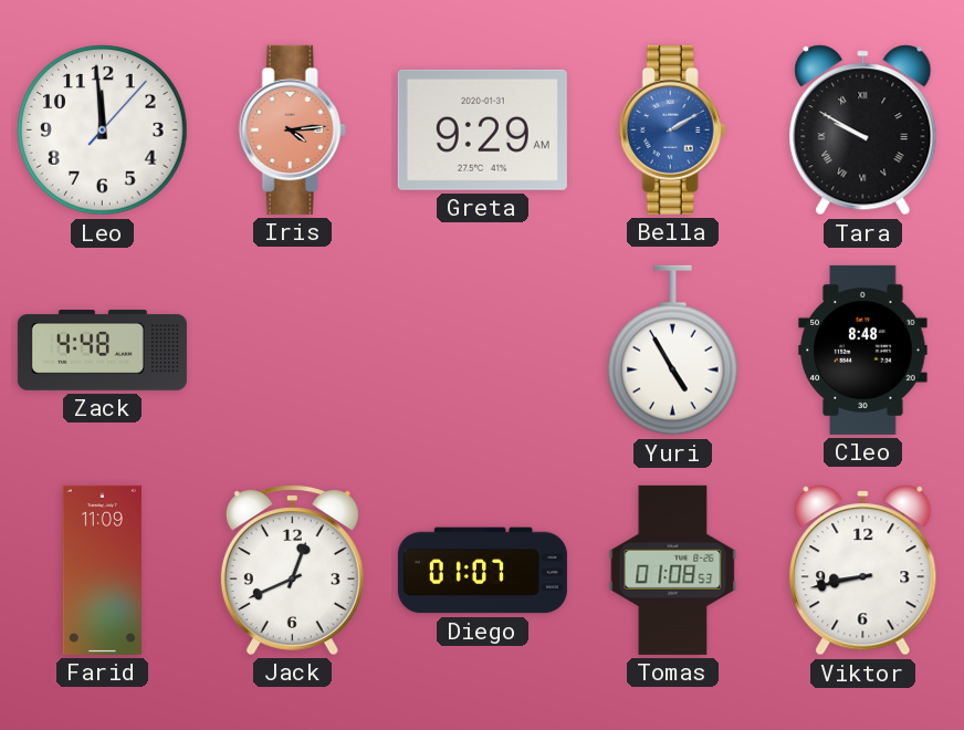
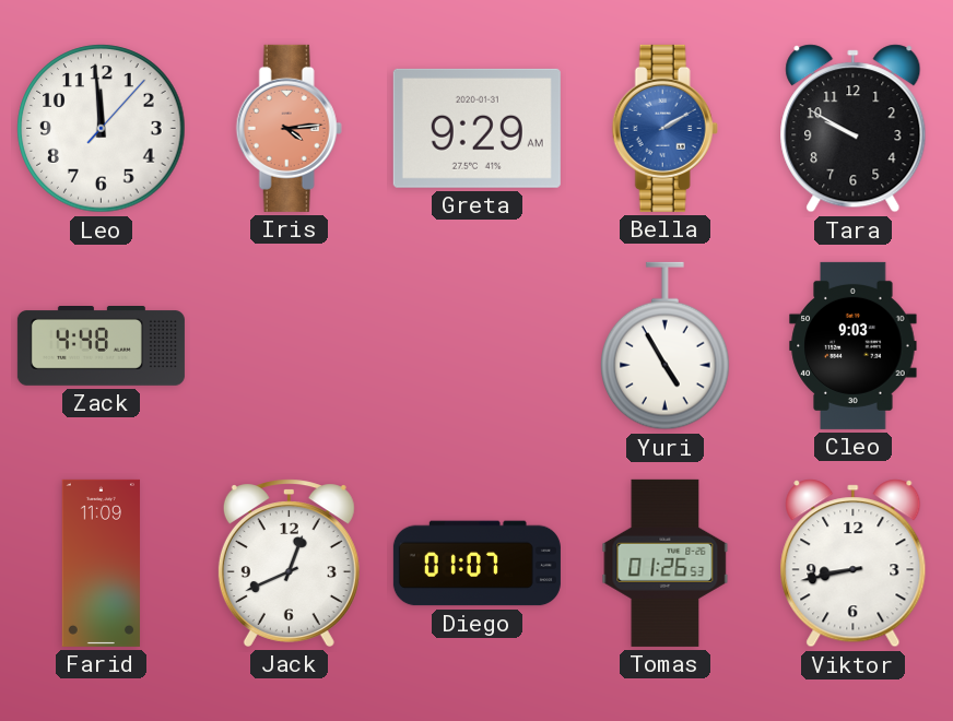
Tara numerals: Roman -> Arabic (854, 129)
Cleo: 8:48 -> 9:03 (854, 345)
Tomas: 01:08 -> 01:26 (666, 563)
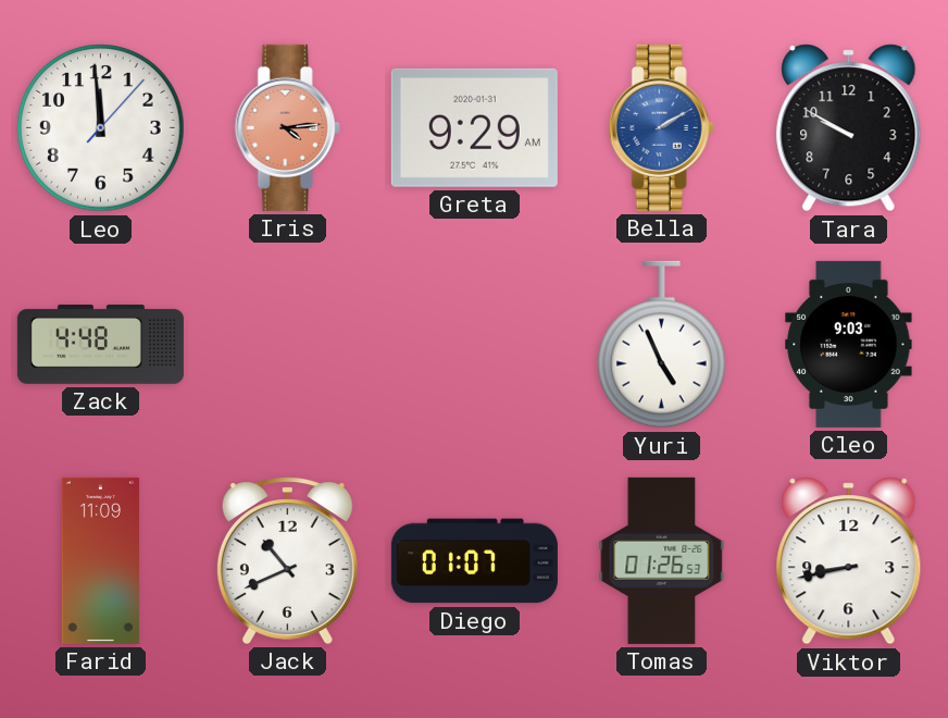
Yuri: 4:55 -> 4:56 (662, 345)
Jack: 12:41 -> 10:41 (287, 560)
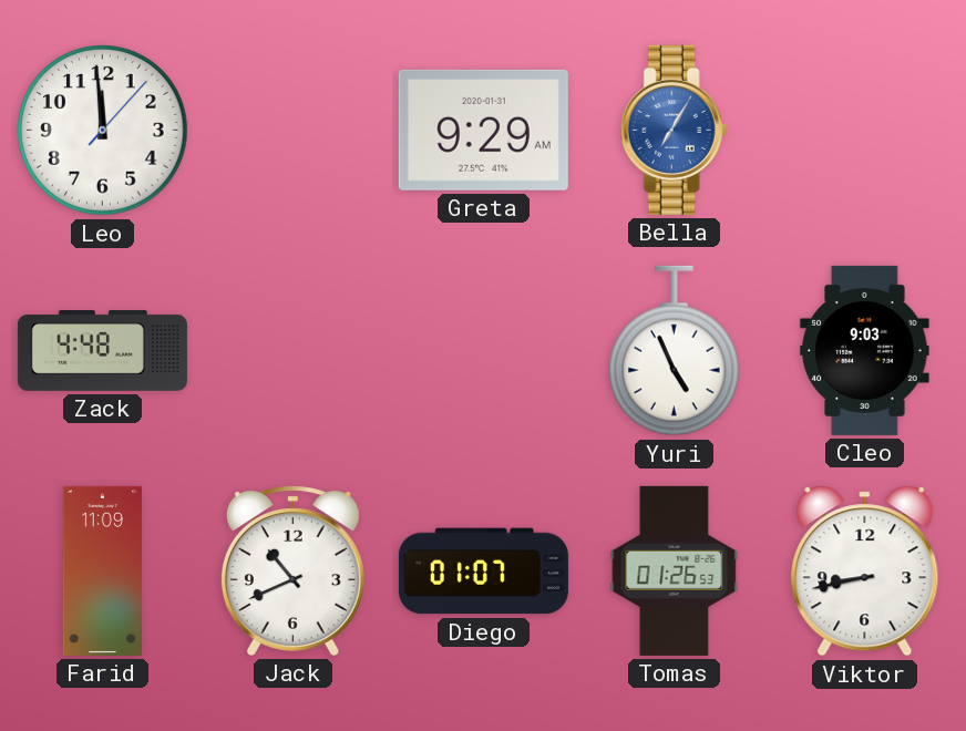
Iris: 4:14 -> none (287, 127)
Bella: 2:10 -> 7:05 (674, 130)
Tara: 9:50 -> none (849, 128)
